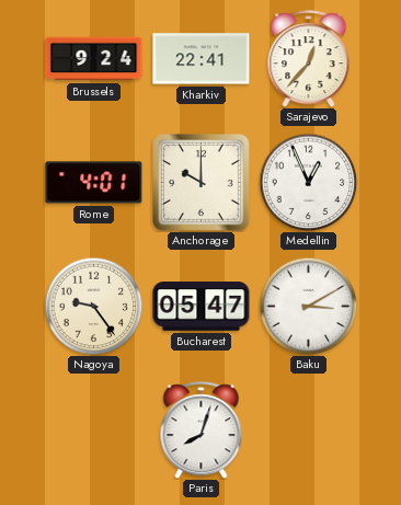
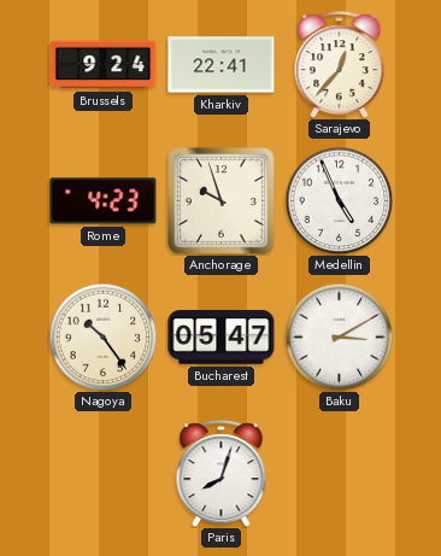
Rome: 4:01 -> 4:23 (104, 201)
Anchorage: 10:00 -> 9:57 (222, 201)
Medellin: 12:56 -> 4:56 (339, 200)
Nagoya: 9:24 -> 10:24 (102, 336)
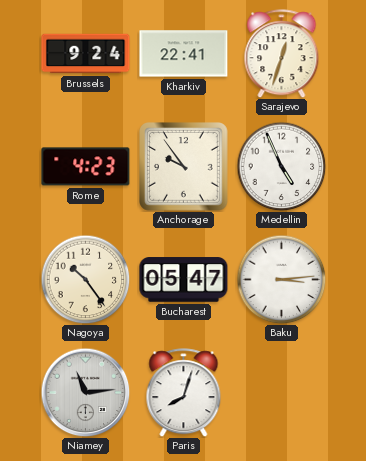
Sarajevo: 12:37 -> 12:33 (282, 54)
Anchorage: 9:57 -> 9:54 (184, 167)
Baku: 3:10 -> 3:14 (281, 279)
Niamey: none -> 11:14 (85, 392)
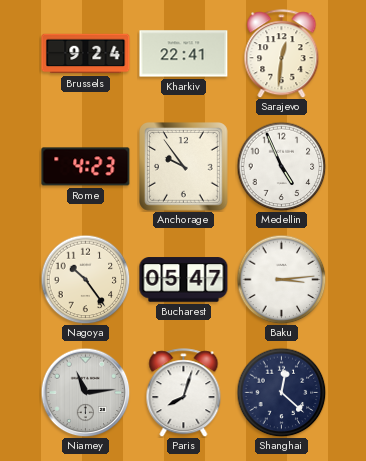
Sarajevo: 12:33 -> 12:31 (282, 54)
Shanghai: none -> 12:22 (281, 392)
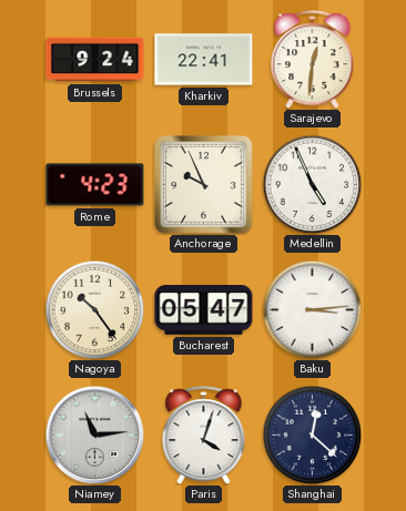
Anchorage: 9:54 -> 9:56 (204, 185)
Paris: 8:03 -> 4:03 (204, 436)
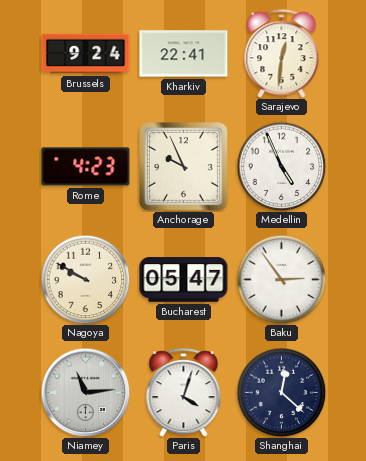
Nagoya: 10:24 -> 9:50 (85, 279)
Baku: 3:14 -> 2:54 (281, 279)
